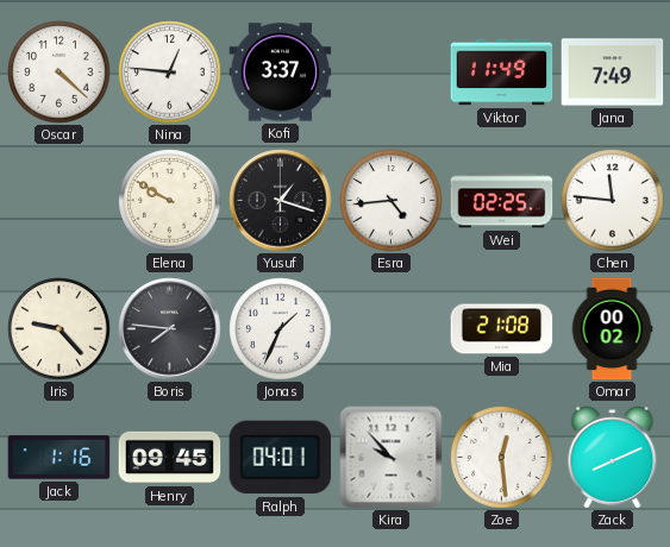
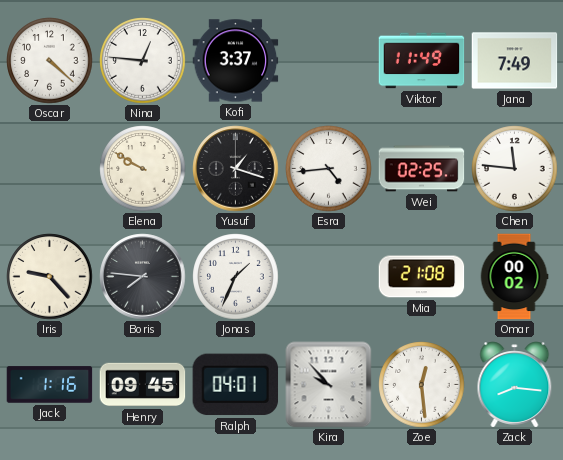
Zack: 8:11 -> 8:16 (515, 385)
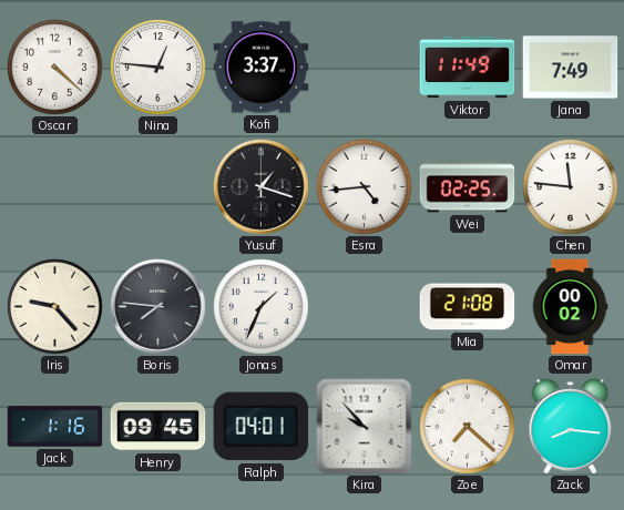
Elena: 9:50 -> none (143, 169)
Zoe: 12:29 -> 7:22 (468, 427)
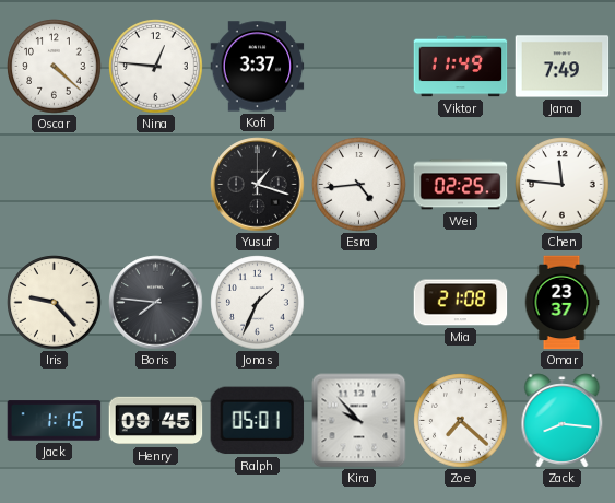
Omar: 00:02 -> 23:37 (561, 303)
Ralph: 04:01 -> 05:01 (258, 421)
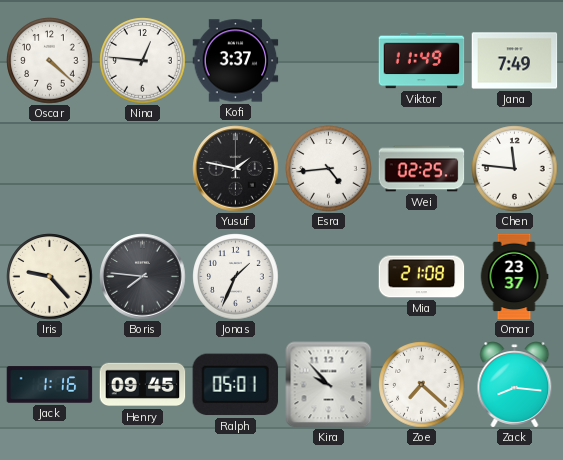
Yusuf: 1:18 -> 1:47 (236, 169)
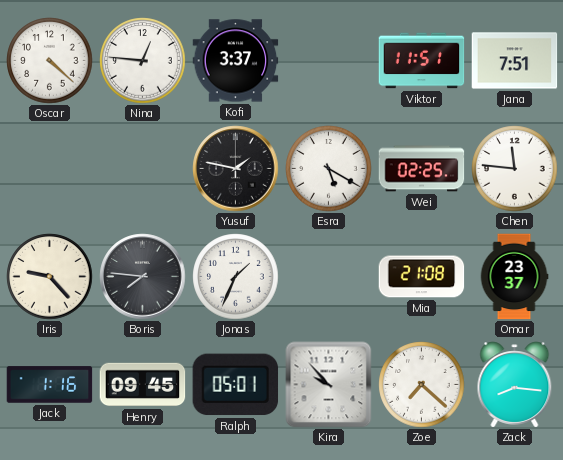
Viktor: 11:49 -> 11:51 (422, 61)
Jana: 7:49 -> 7:51 (515, 61)
Esra: 4:44 -> 5:20 (329, 169)
